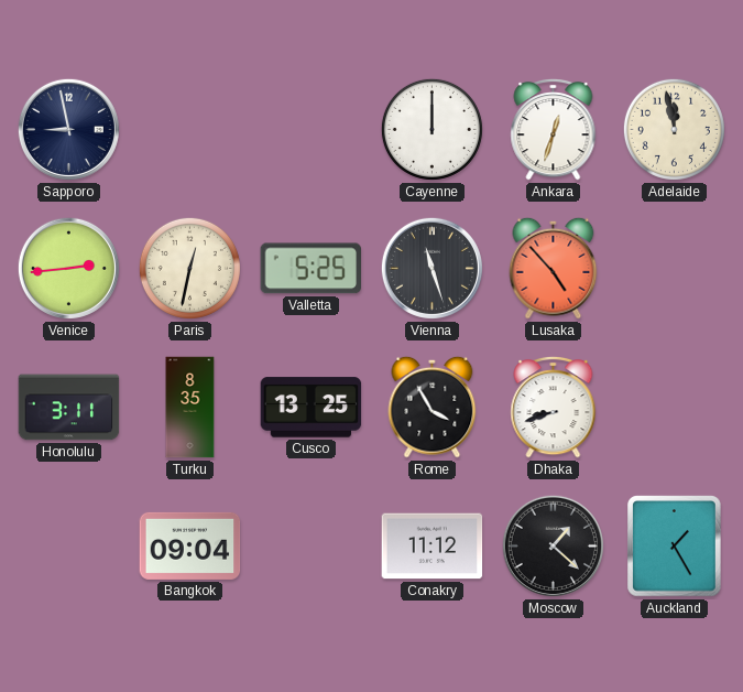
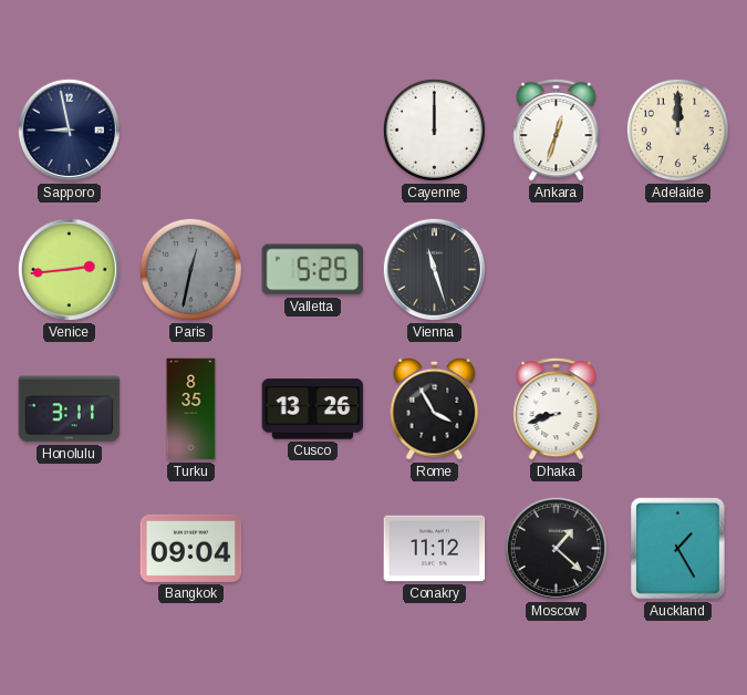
Adelaide: 11:58 -> 12:00 (677, 129)
Paris dial: cream -> grey (190, 269)
Lusaka: 4:53 -> none (554, 268)
Cusco: 13:25 -> 13:26 (313, 409)
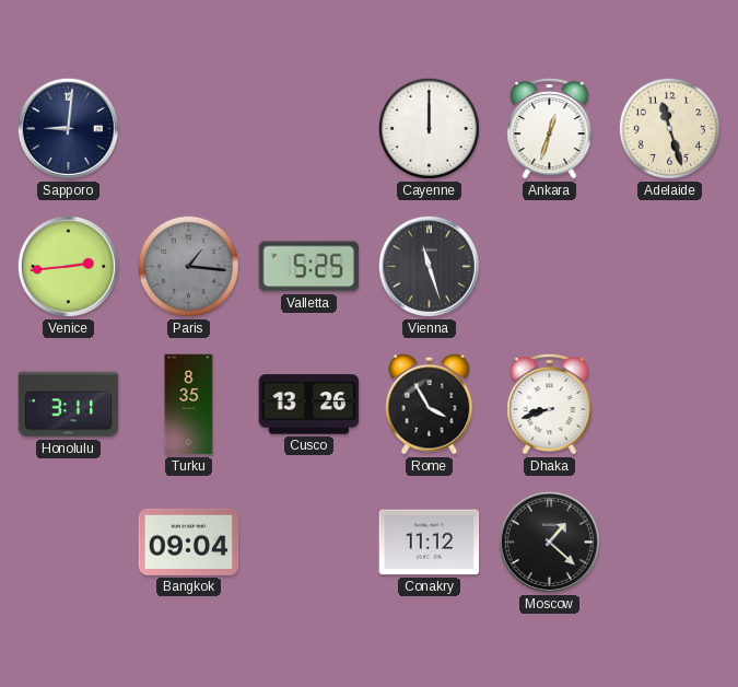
Sapporo: 8:58 -> 9:01 (68, 128)
Adelaide: 12:00 -> 11:27 (669, 128)
Paris: 12:32 -> 1:16 (188, 266)
Auckland: 1:25 -> none (678, 549)
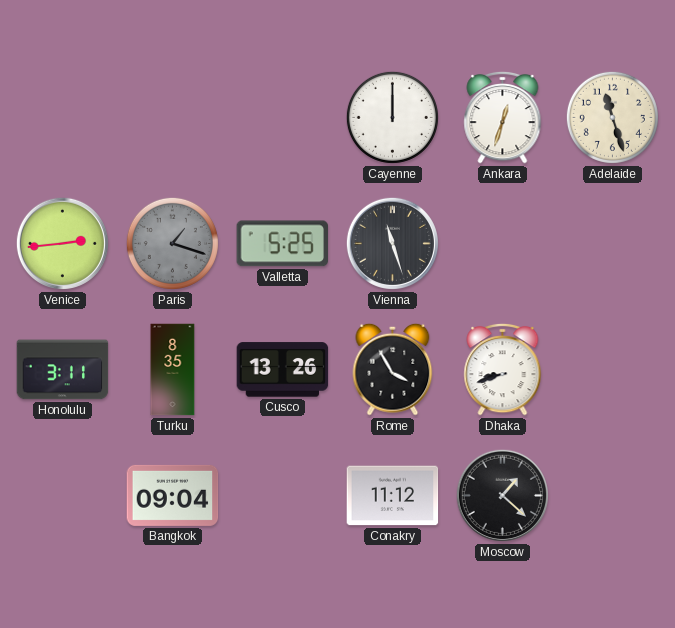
Sapporo: 9:01 -> none (68, 128)
Paris: 1:16 -> 1:18 (172, 243)
